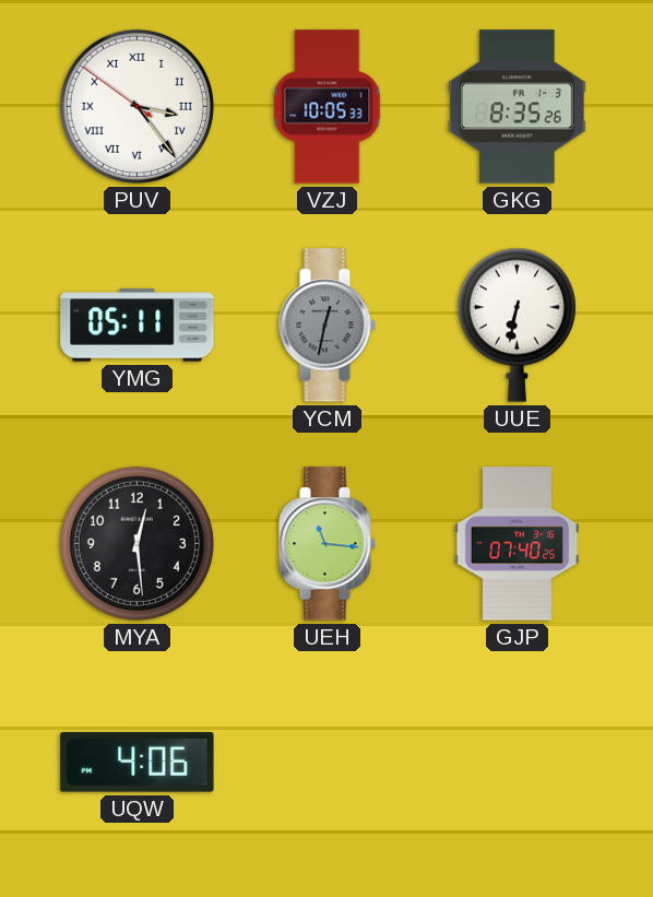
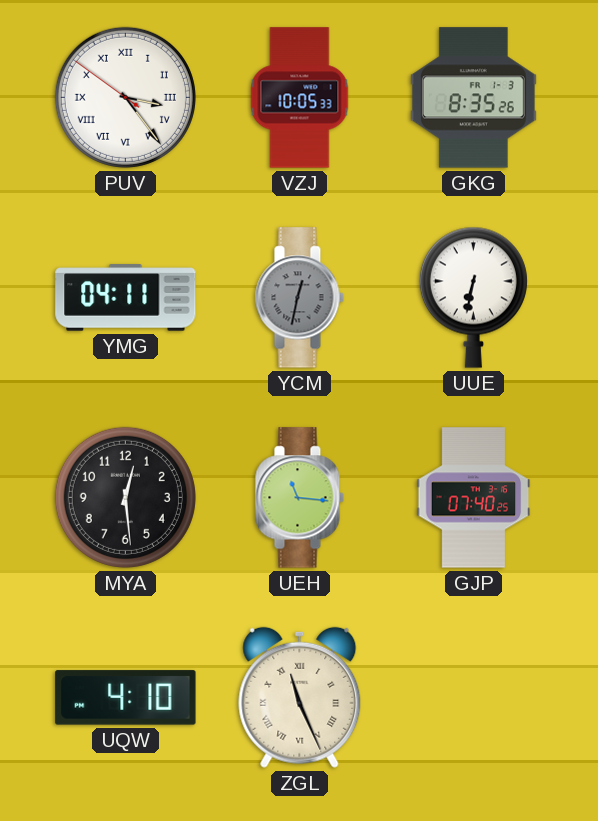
YMG: 05:11 -> 04:11 (126, 298)
UQW: 4:06 -> 4:10 (126, 698)
ZGL: none -> 11:26 (300, 697)
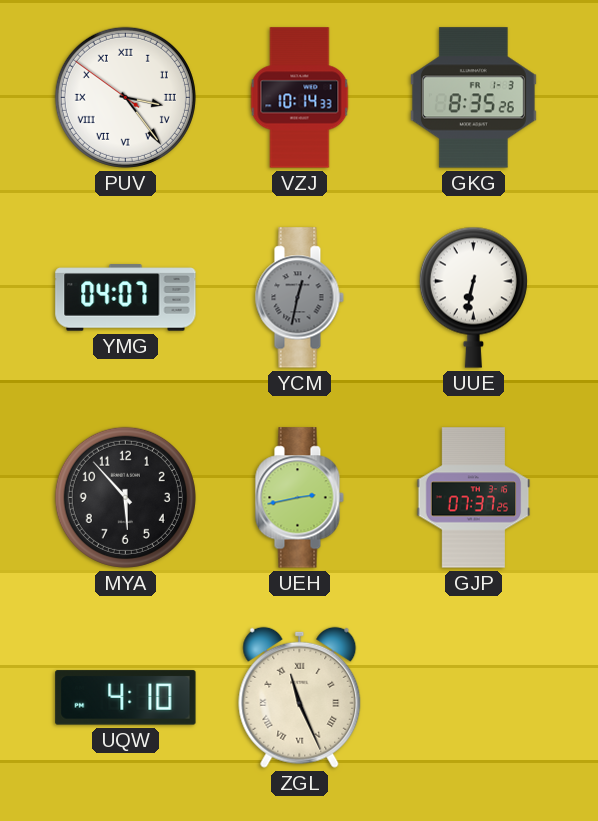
VZJ: 10:05 -> 10:14 (300, 98)
YMG: 04:11 -> 04:07 (126, 298)
MYA: 12:29 -> 5:53 (125, 497)
UEH: 11:16 -> 2:43 (299, 498)
GJP: 07:40 -> 07:37 (474, 498)
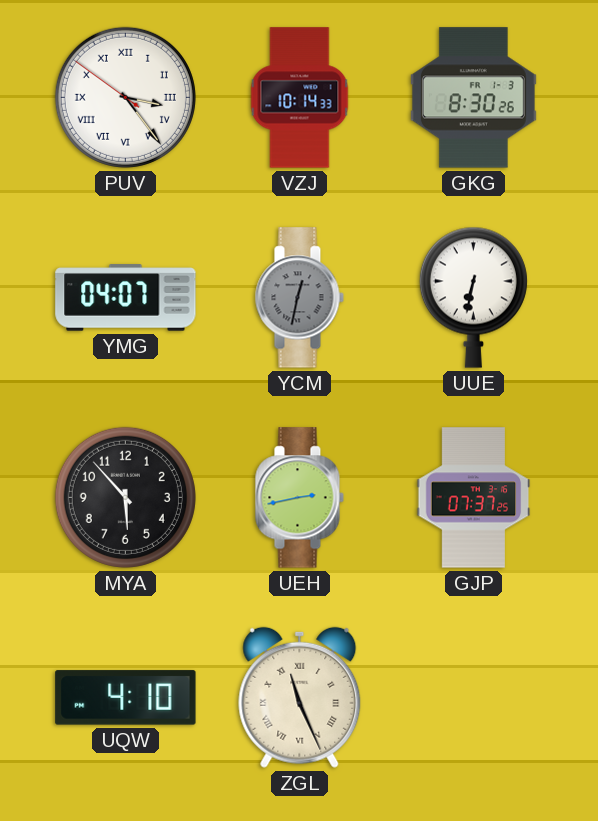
GKG: 8:35 -> 8:30 (473, 98)
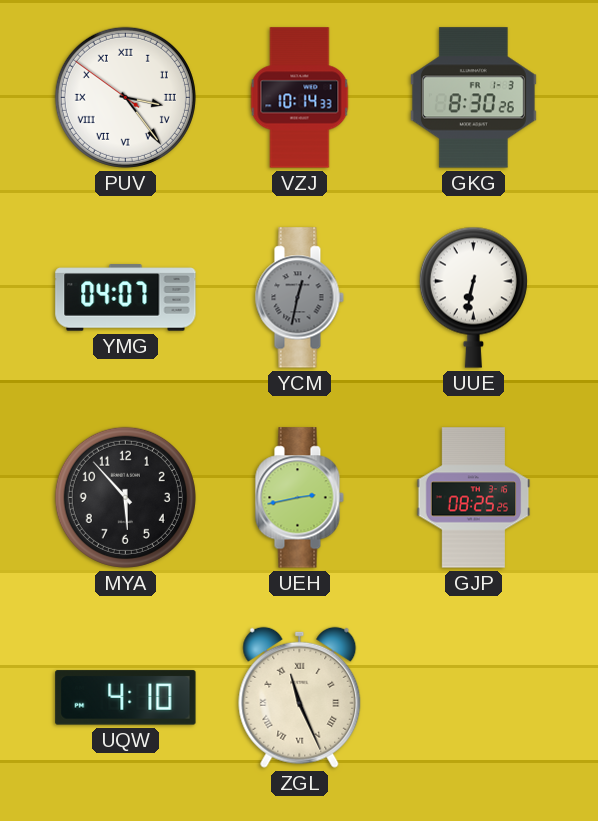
GJP: 07:37 -> 08:25 (474, 498)
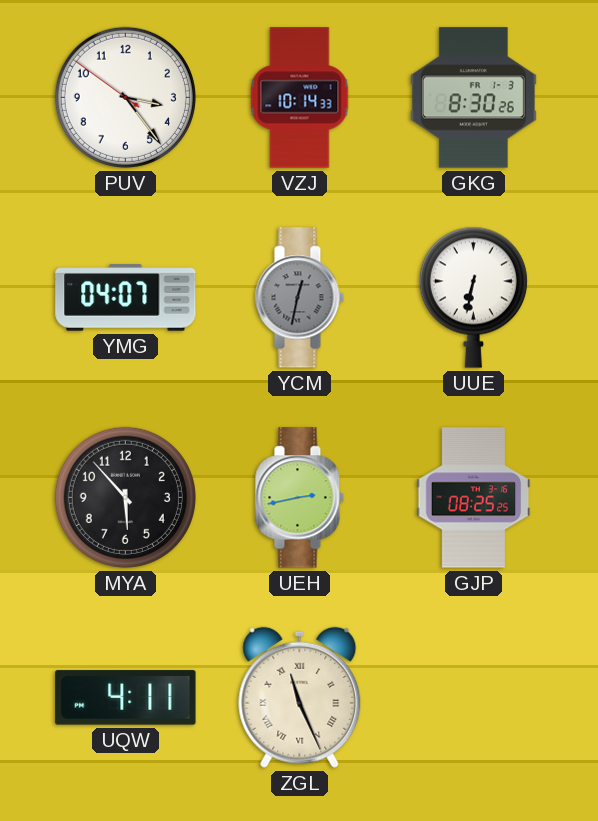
PUV numerals: Roman -> Arabic (125, 97)
UQW: 4:10 -> 4:11 (126, 698)
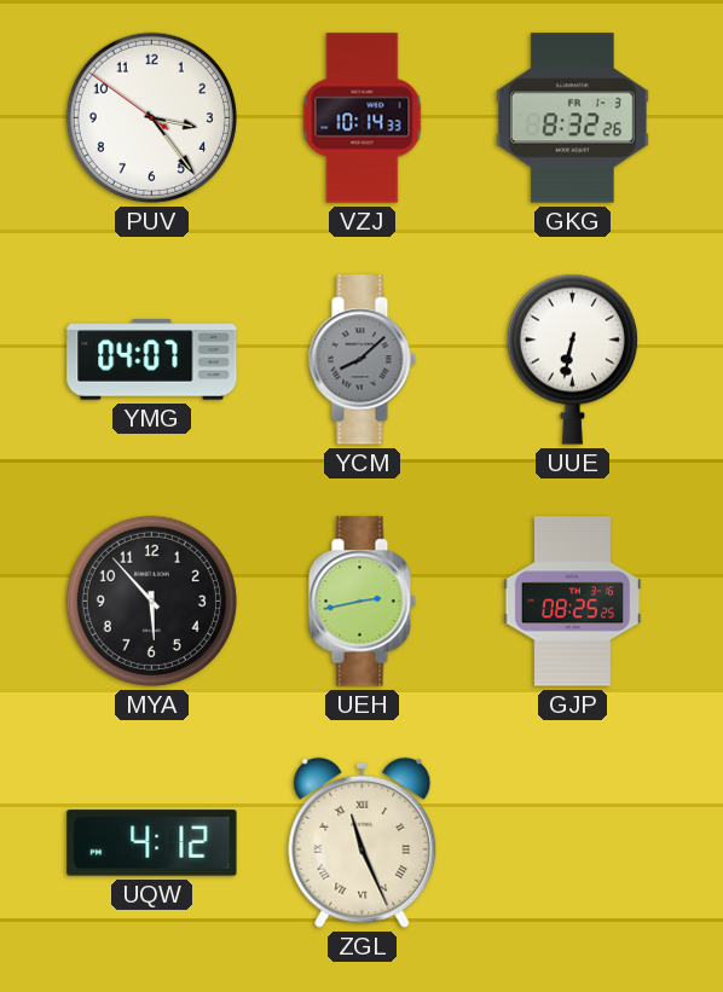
GKG: 8:30 -> 8:32 (572, 118)
YCM: 12:32 -> 8:08 (361, 360)
UQW: 4:11 -> 4:12 (152, 843)
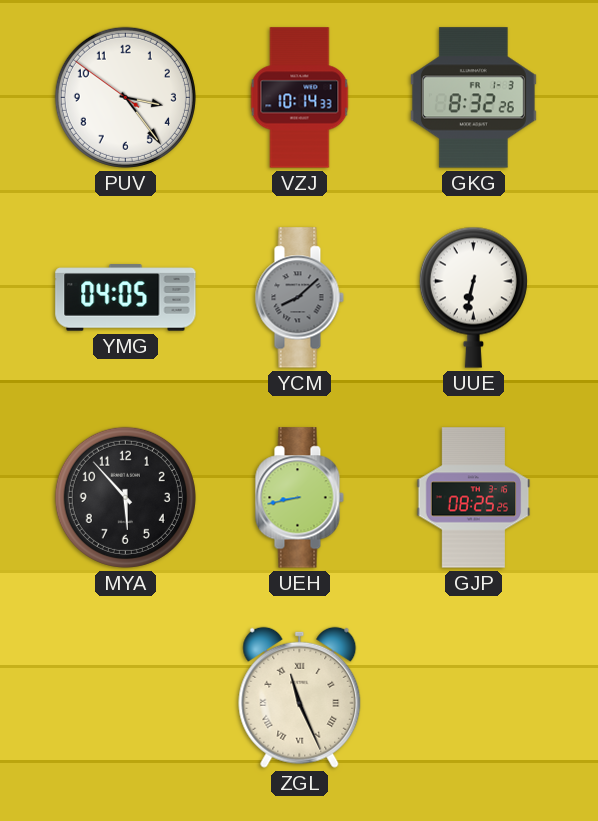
YMG: 04:07 -> 04:05 (126, 298)
UEH: 2:43 -> 8:43 (299, 498)
UQW: 4:12 -> none (152, 843)
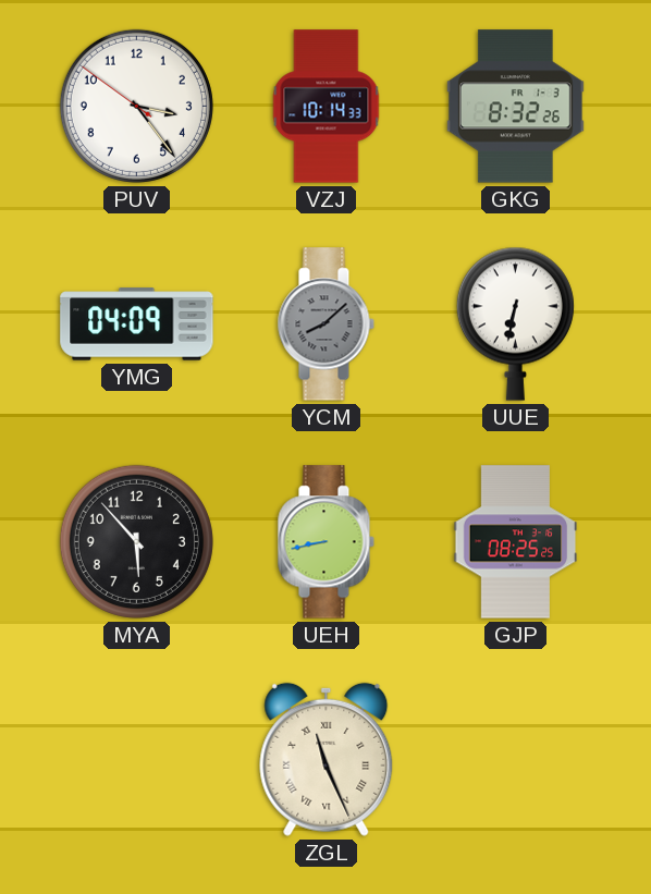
YMG: 04:05 -> 04:09 (137, 324)
